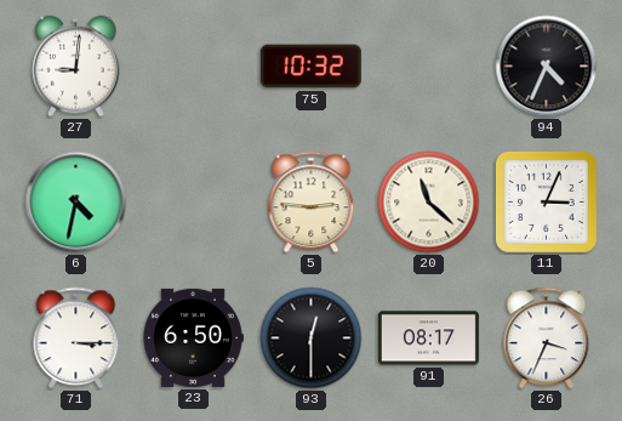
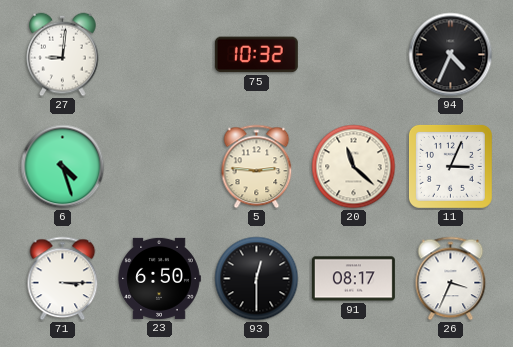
6: 4:32 -> 4:27 (63, 167)
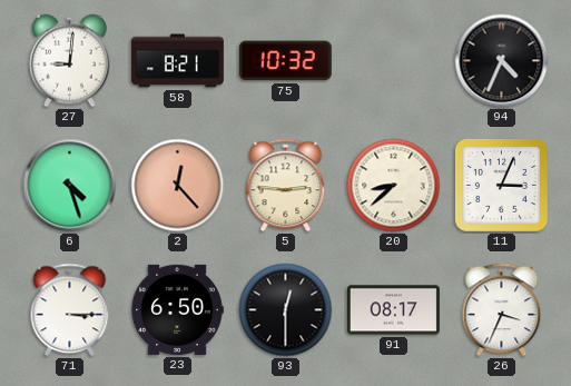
58: none -> 8:21 (177, 61)
2: none -> 12:23 (178, 186)
20: 11:22 -> 8:38 (394, 186)
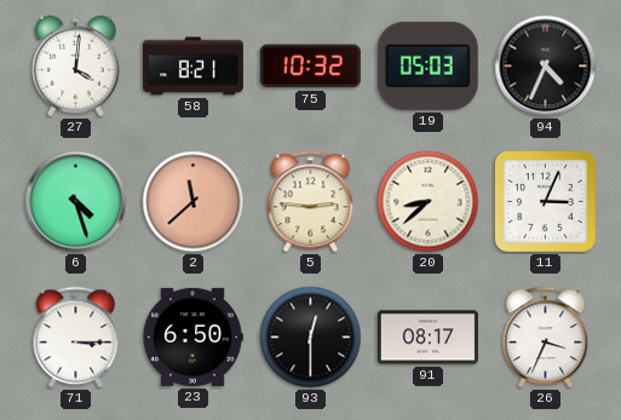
27: 9:01 -> 4:01 (76, 67)
19: none -> 05:03 (427, 65)
2: 12:23 -> 11:38 (194, 202)
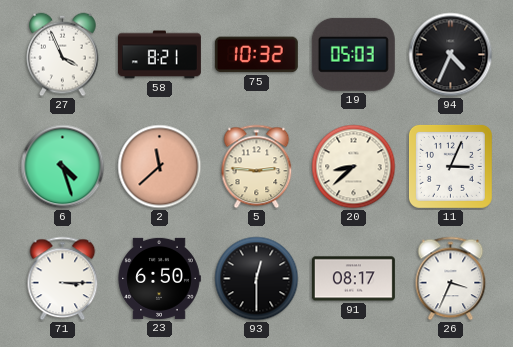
27: 4:01 -> 3:56 (63, 55)
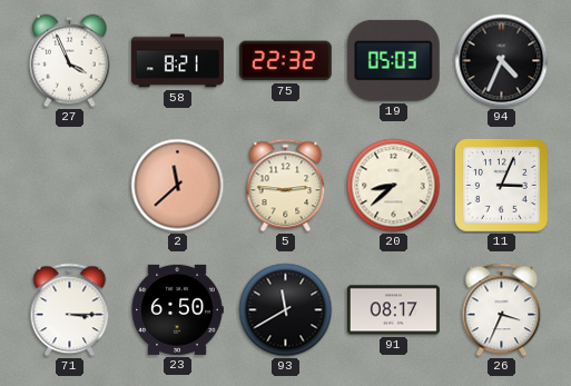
75: 10:32 -> 22:32 (285, 61)
6: 4:27 -> none (63, 167)
93: 12:30 -> 11:40 (286, 310)
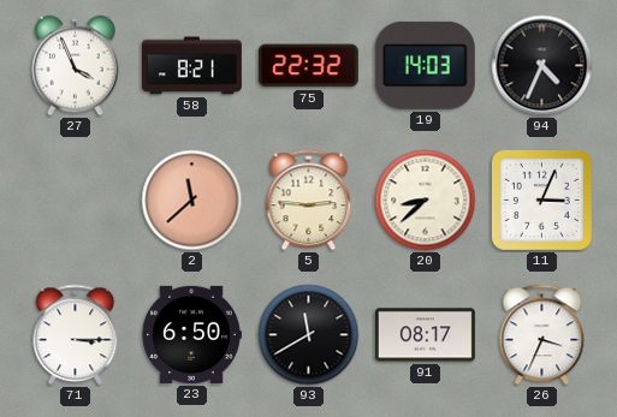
19: 05:03 -> 14:03 (425, 65)
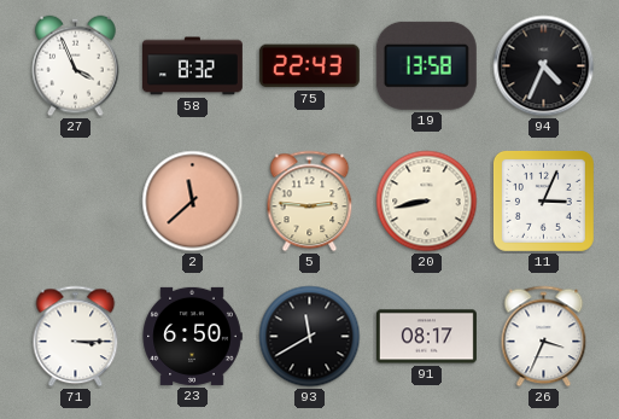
58: 8:21 -> 8:32 (192, 66)
75: 22:32 -> 22:43 (309, 66)
19: 14:03 -> 13:58 (426, 65)
20: 8:38 -> 8:43 (427, 202)
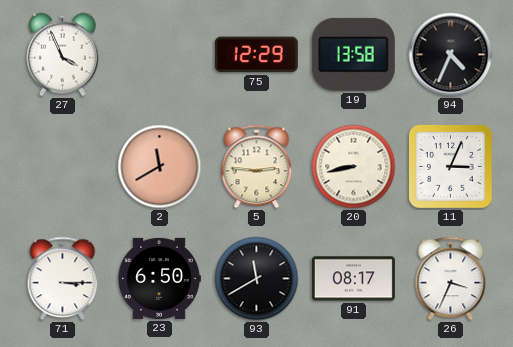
58: 8:32 -> none (192, 66)
75: 22:43 -> 12:29 (256, 55)
2: 11:38 -> 11:40 (160, 167)
